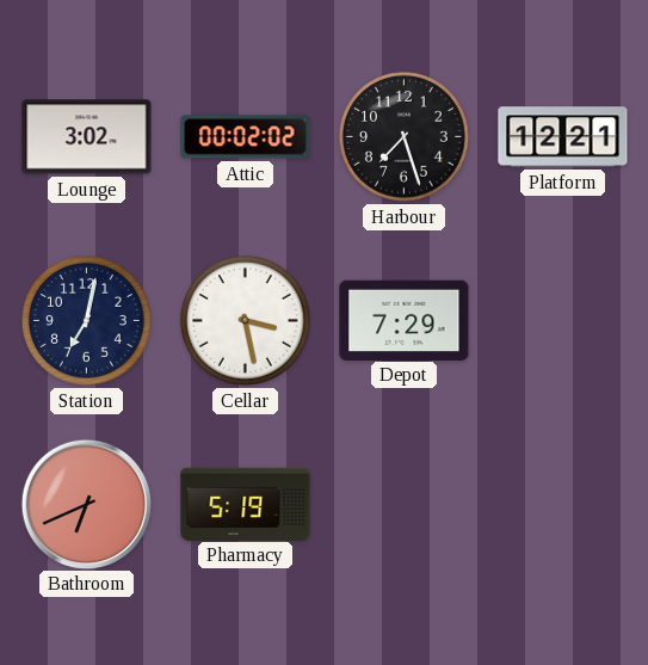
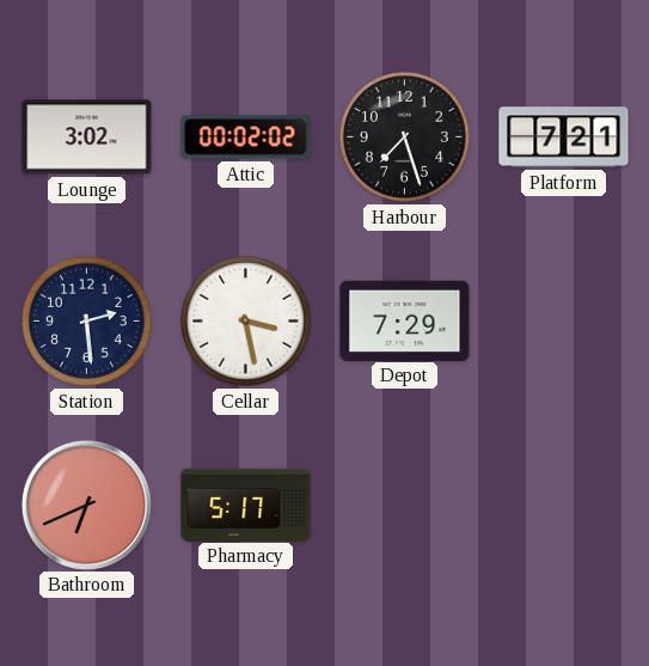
Platform: 12:21 -> 7:21 (564, 138)
Station: 7:02 -> 2:29 (86, 320)
Pharmacy: 5:19 -> 5:17 (246, 505)
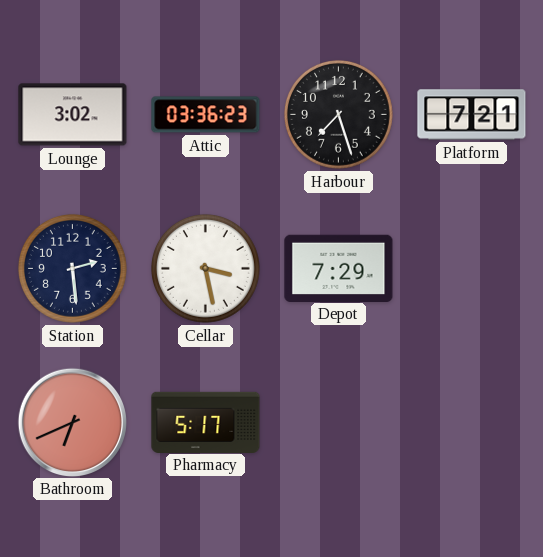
Attic: 00:02 -> 03:36 (206, 115)
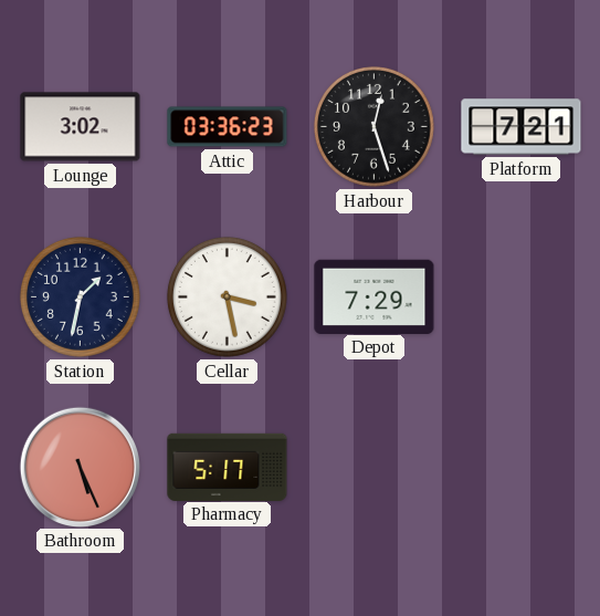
Harbour: 7:27 -> 12:27 (373, 126)
Station: 2:29 -> 1:32 (80, 296)
Bathroom: 6:41 -> 5:26 (80, 467)
